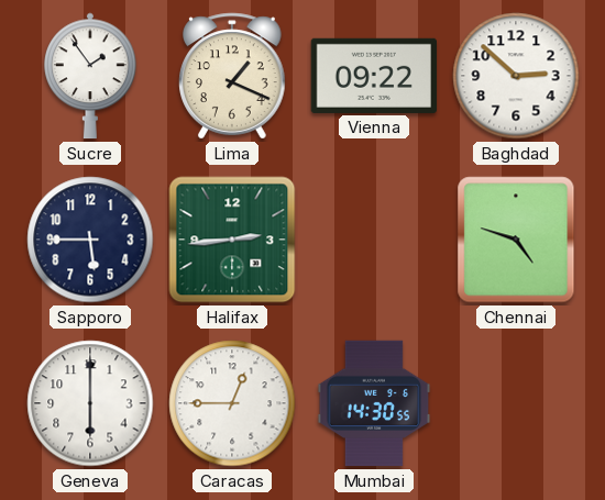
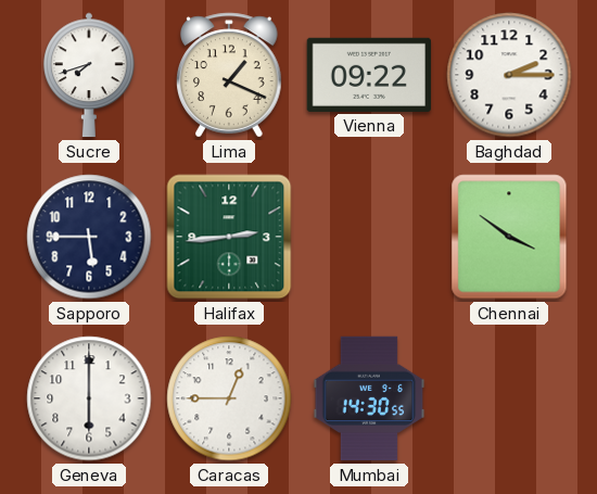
Sucre: 1:54 -> 7:42 (89, 75)
Baghdad: 2:52 -> 2:15 (509, 75)
Chennai: 4:48 -> 3:51 (509, 237)
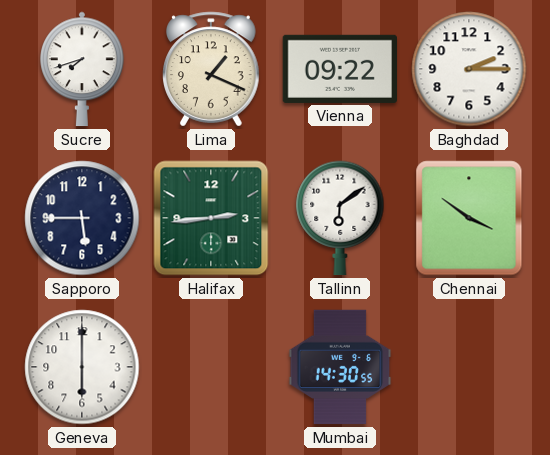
Tallinn: none -> 6:09 (340, 218)
Caracas: 12:45 -> none (229, 398)
